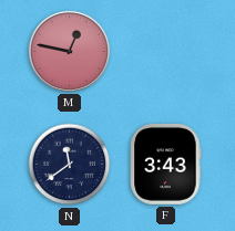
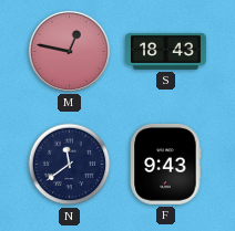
S: none -> 18:43 (166, 51)
F: 3:43 -> 9:43 (166, 164)
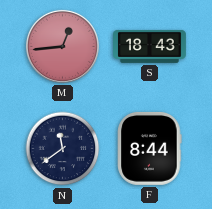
M: 12:47 -> 12:44 (62, 46)
F: 9:43 -> 8:44 (150, 148)
